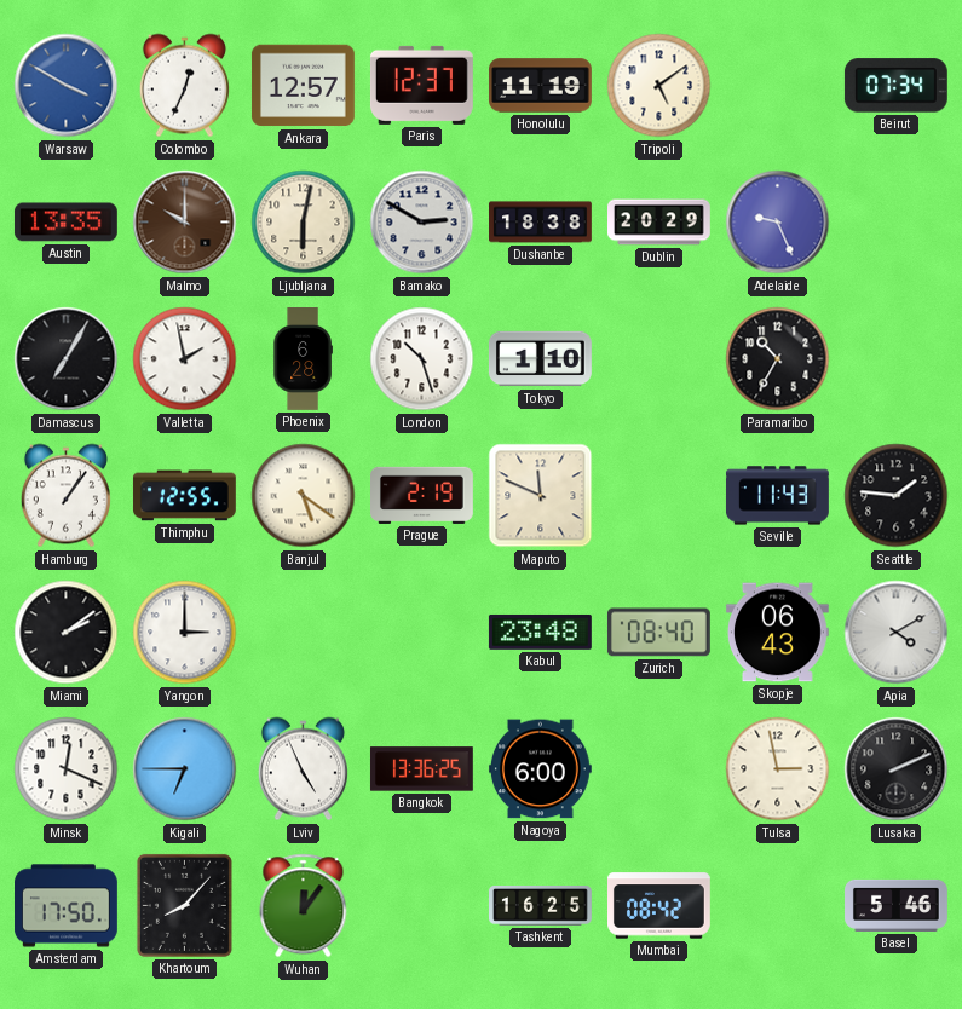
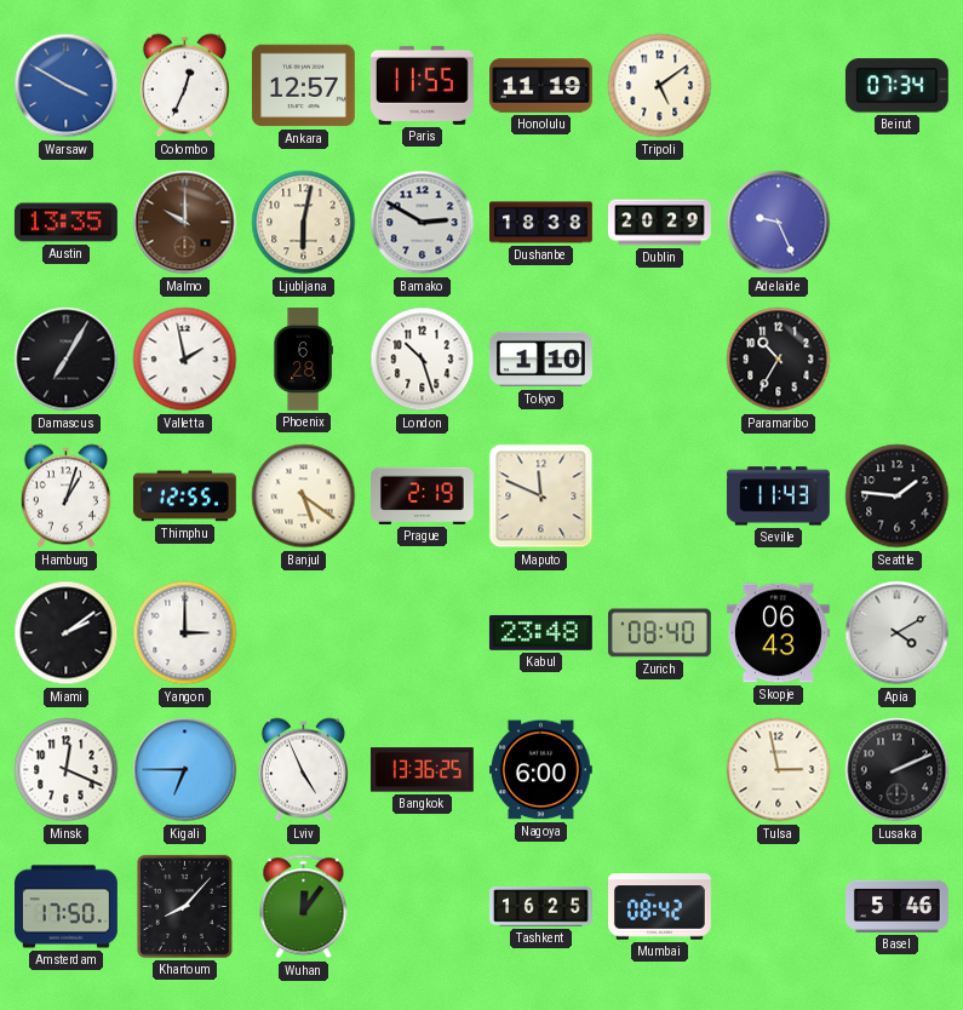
Paris: 12:37 -> 11:55 (422, 85)
Hamburg: 1:06 -> 1:03 (65, 497)
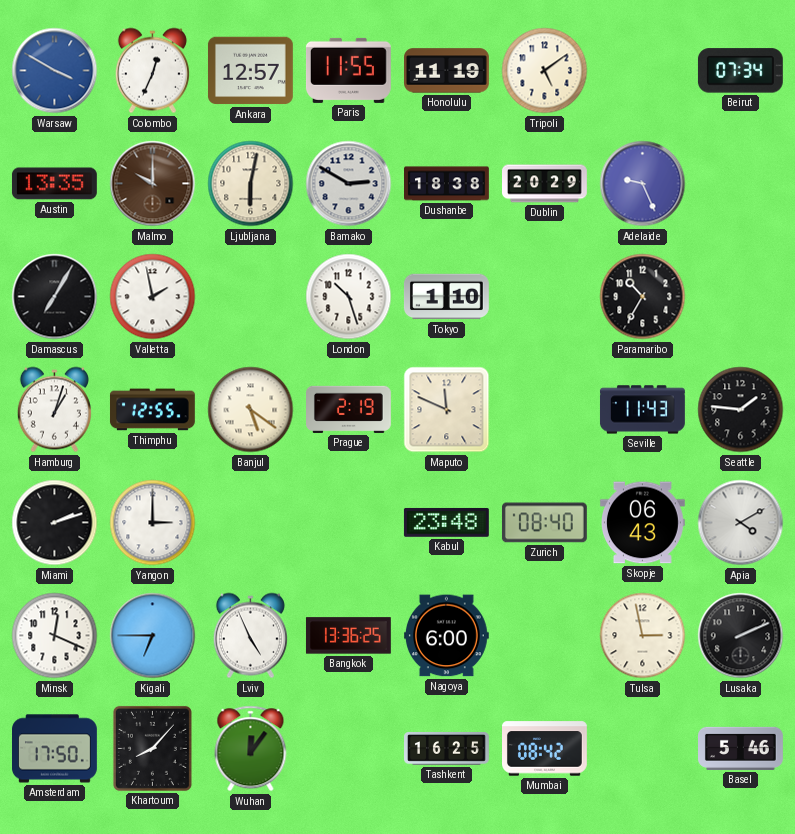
Phoenix: 6:28 -> none (303, 360)
Miami: 2:09 -> 2:12 (55, 523)
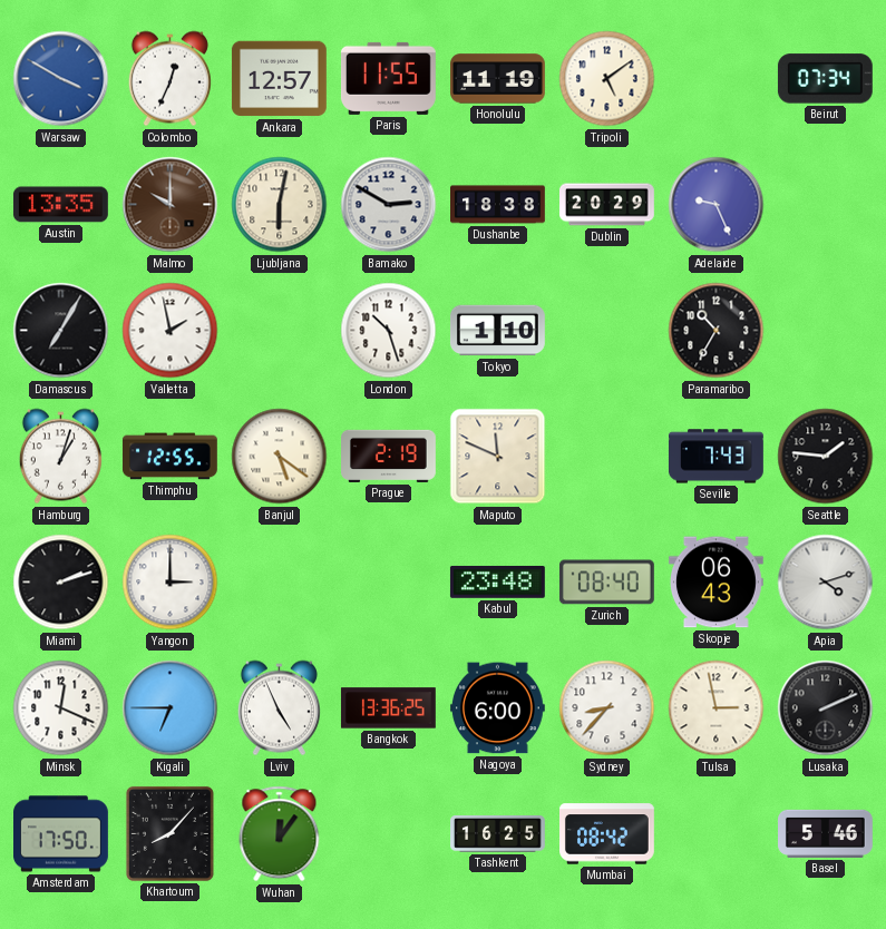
Seville: 11:43 -> 7:43 (717, 457)
Apia: 4:10 -> 4:12 (826, 583)
Sydney: none -> 8:37 (607, 708)
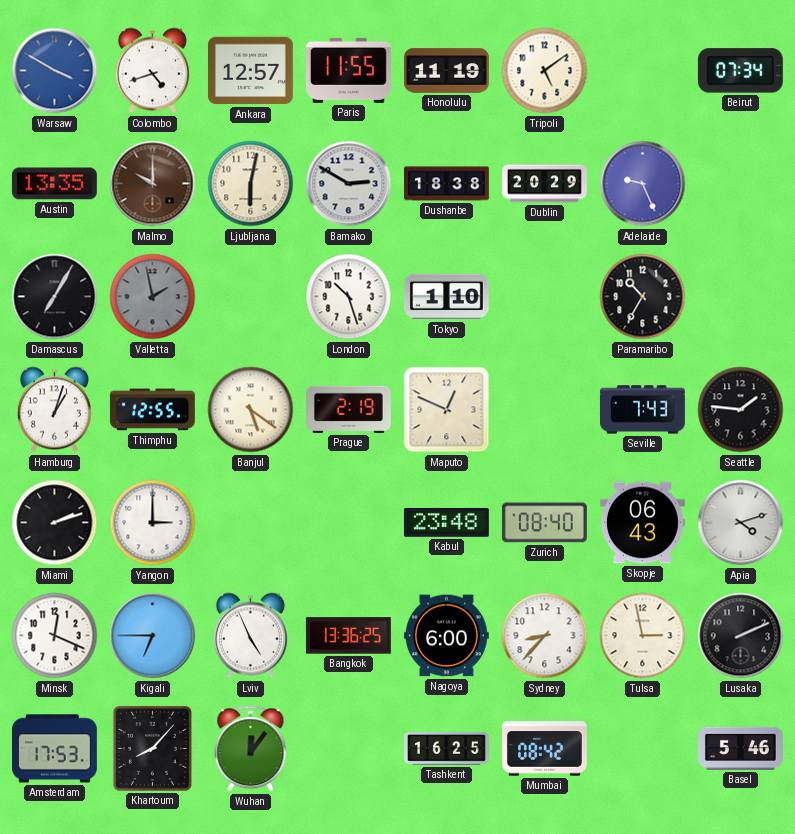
Colombo: 12:34 -> 4:42 (152, 71)
Valletta dial: white -> grey (153, 297)
Maputo: 11:49 -> 12:49 (447, 410)
Amsterdam: 17:50 -> 17:53 (55, 749)
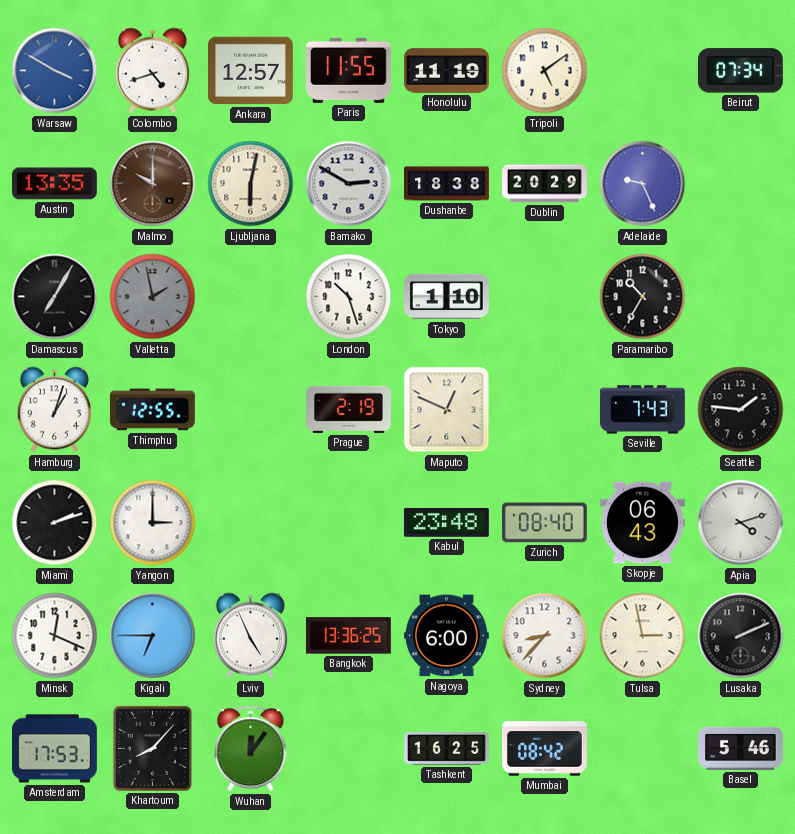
Banjul: 5:21 -> none (251, 410)
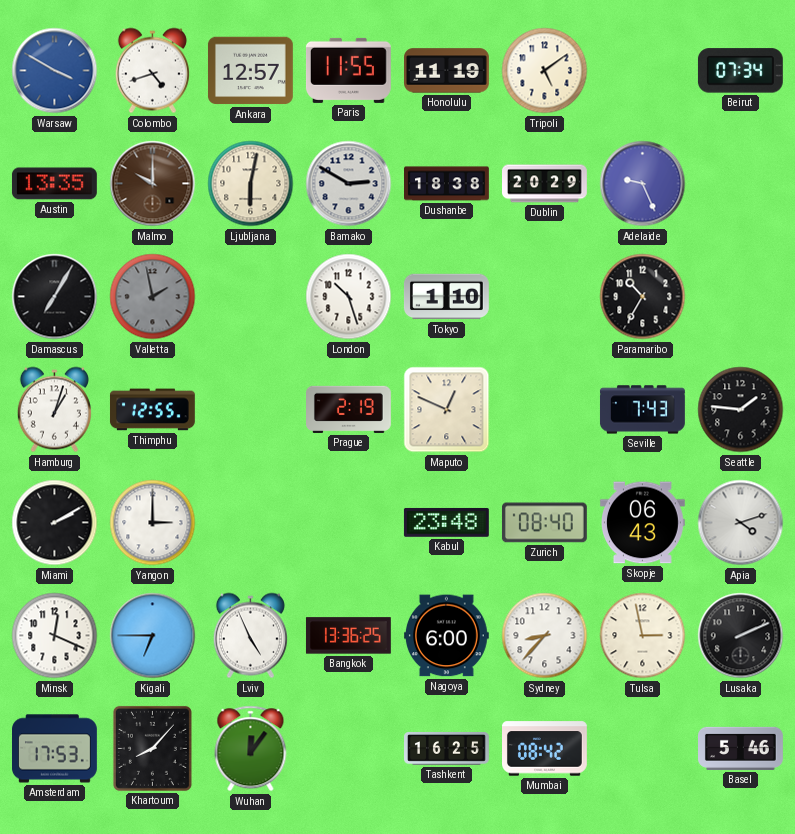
Miami: 2:12 -> 2:10 (55, 523)
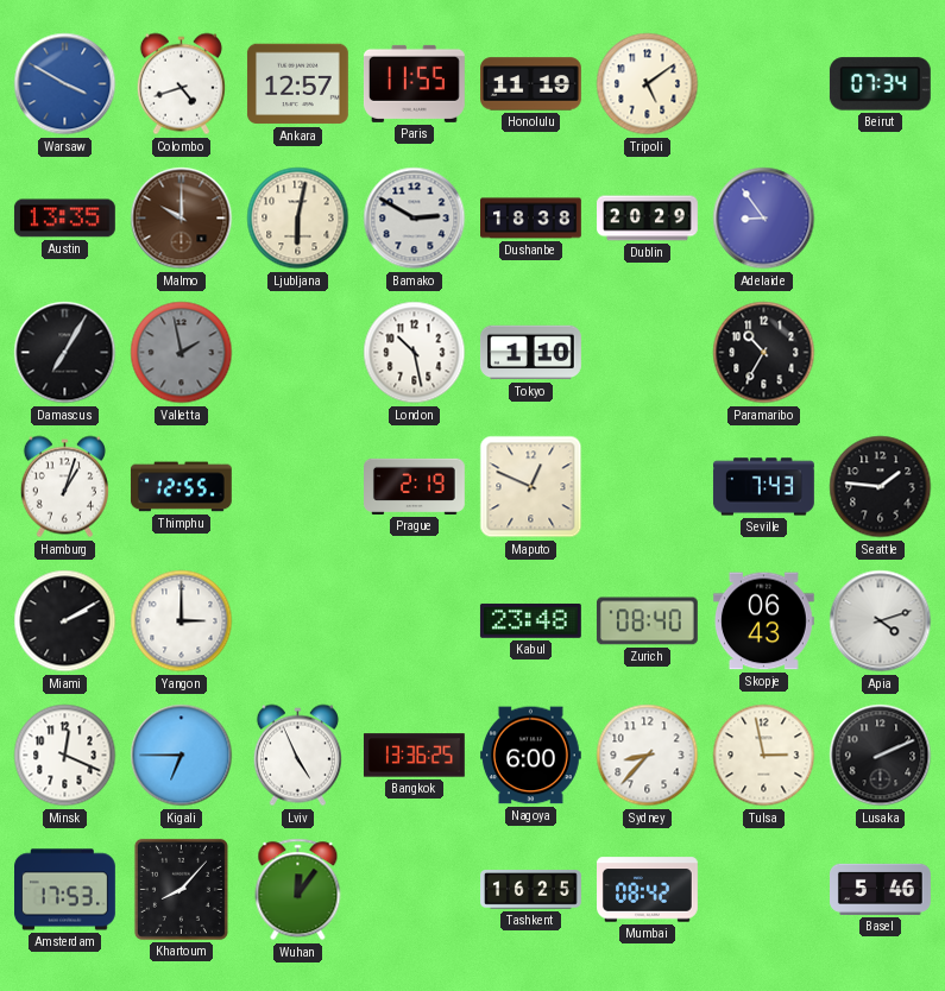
Adelaide: 9:26 -> 8:54 (764, 219)
London: 10:27 -> 10:28 (415, 353)
